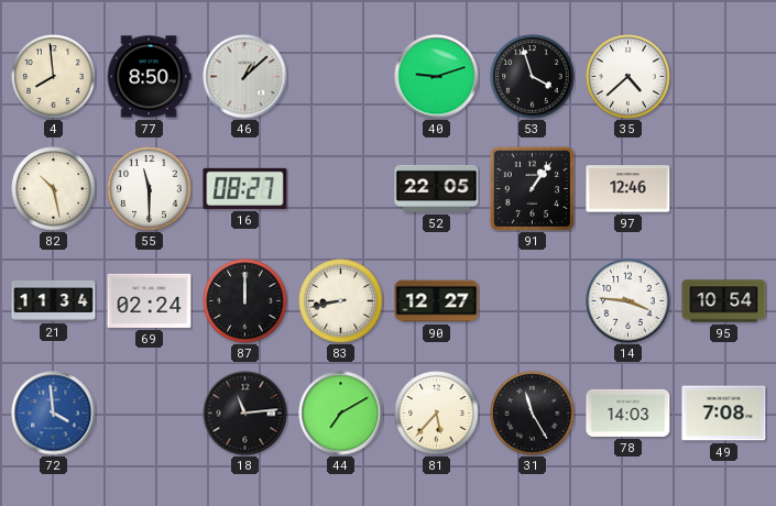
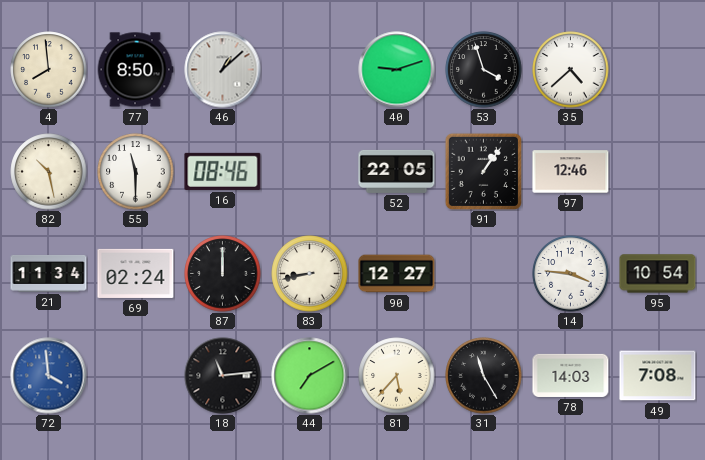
16: 08:27 -> 08:46 (223, 171)
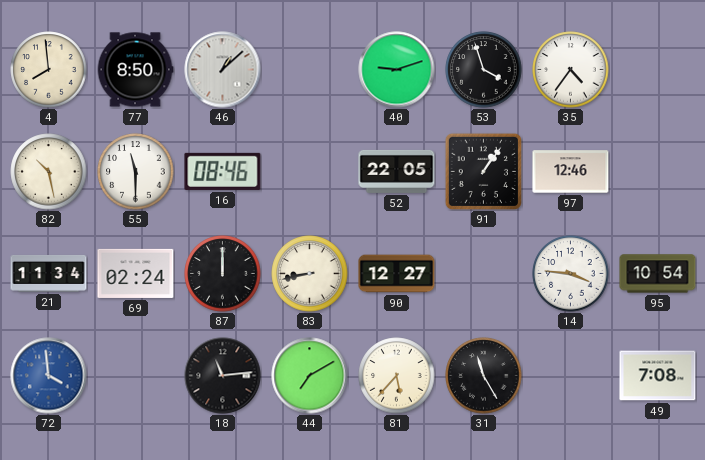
35: 4:38 -> 4:36 (571, 70)
78: 14:03 -> none (571, 375)
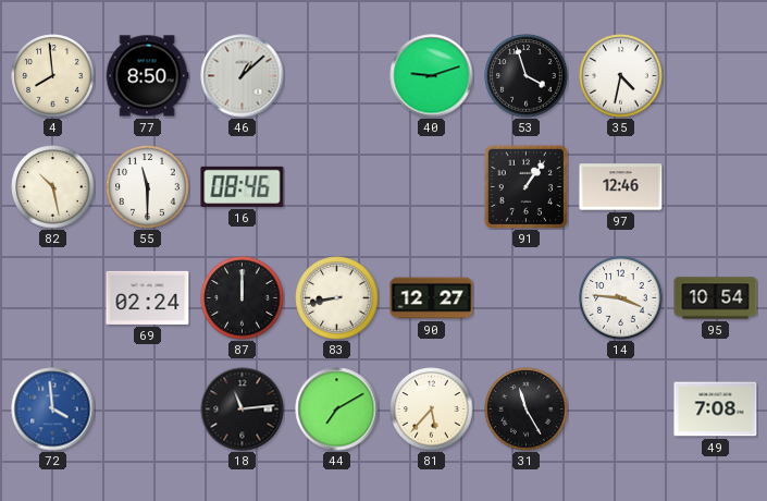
35: 4:36 -> 4:32 (621, 76)
52: 22:05 -> none (397, 171)
21: 11:34 -> none (49, 273)
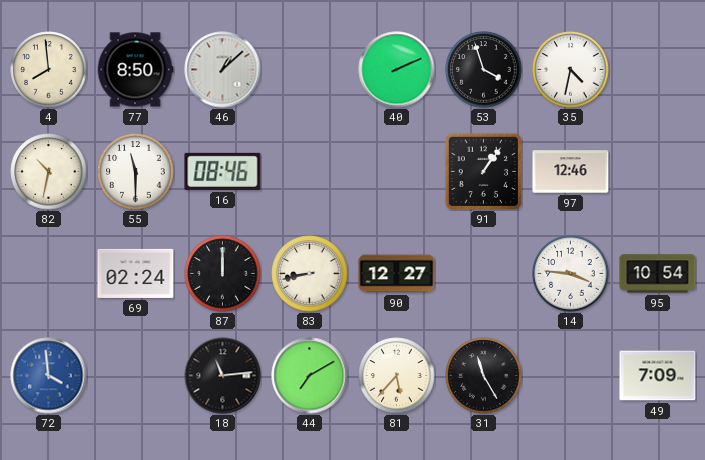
40: 9:12 -> 2:11 (397, 70)
82: 10:28 -> 10:32 (49, 172)
49: 7:08 -> 7:09 (658, 376)
